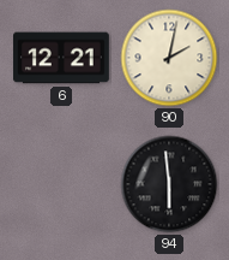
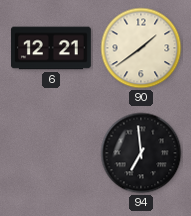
90: 2:02 -> 1:39 (141, 48)
94: 5:59 -> 6:59 (141, 153)
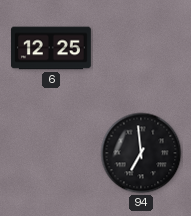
6: 12:21 -> 12:25 (52, 48)
90: 1:39 -> none (141, 48)
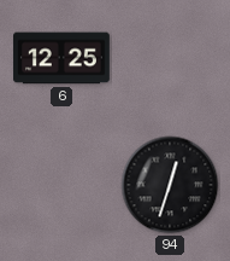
94: 6:59 -> 12:33 (170, 185)
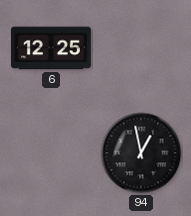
94: 12:33 -> 12:58 (141, 153)
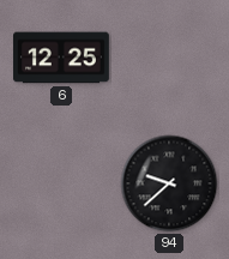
94: 12:58 -> 9:38 (169, 183)
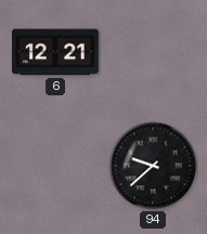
6: 12:25 -> 12:21 (56, 52)
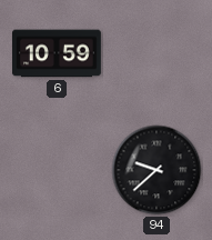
6: 12:21 -> 10:59 (58, 53)
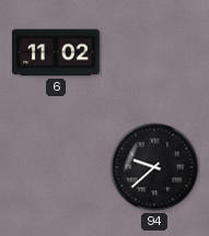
6: 10:59 -> 11:02 (57, 52)
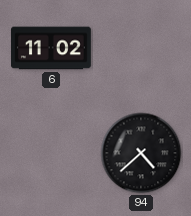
94: 9:38 -> 4:38 (141, 153)
